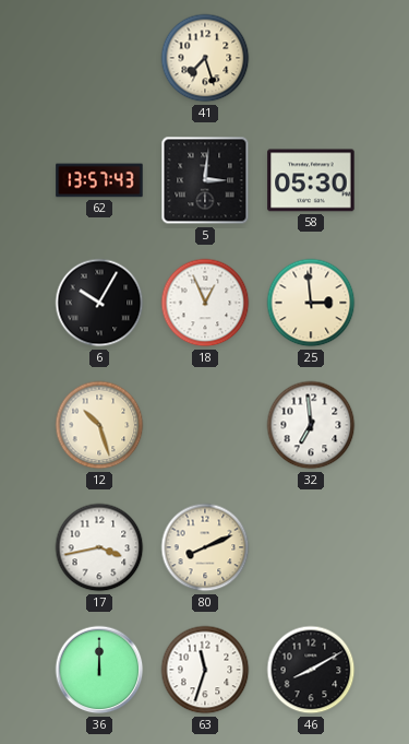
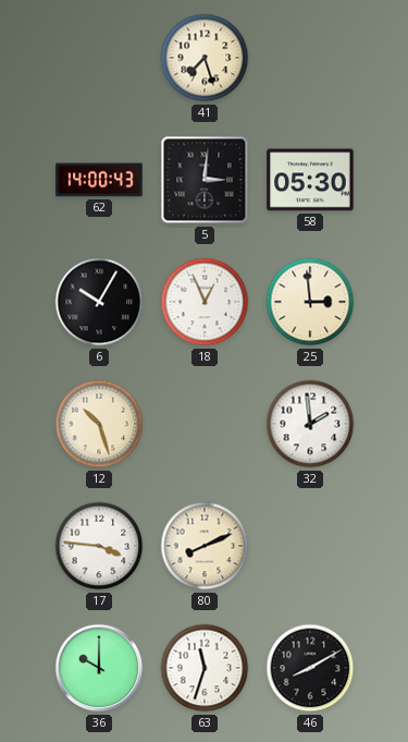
62: 13:57 -> 14:00 (99, 180)
32: 6:59 -> 1:59 (310, 424)
17: 3:43 -> 3:46 (99, 546)
36: 12:00 -> 10:00 (99, 668)
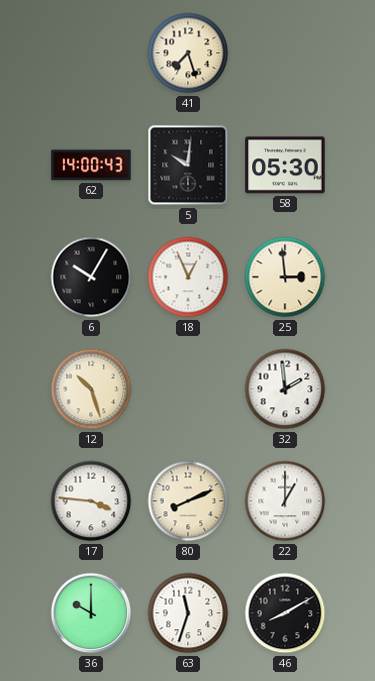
5: 3:01 -> 10:01 (188, 165)
22: none -> 1:00 (285, 501)
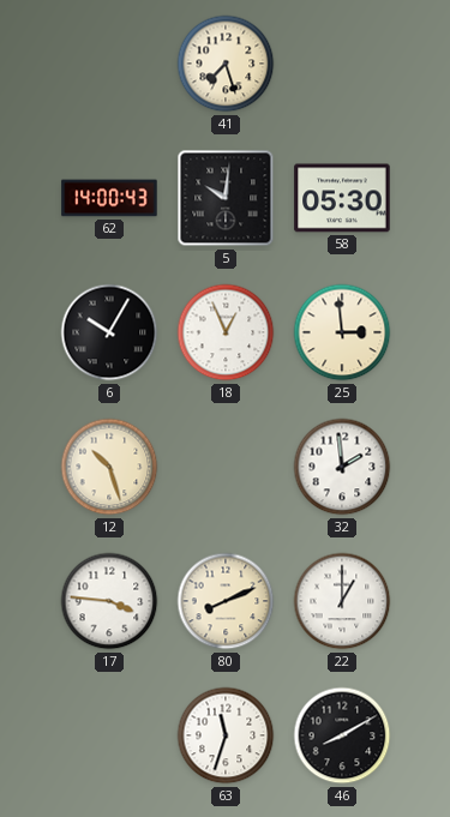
36: 10:00 -> none (91, 613)
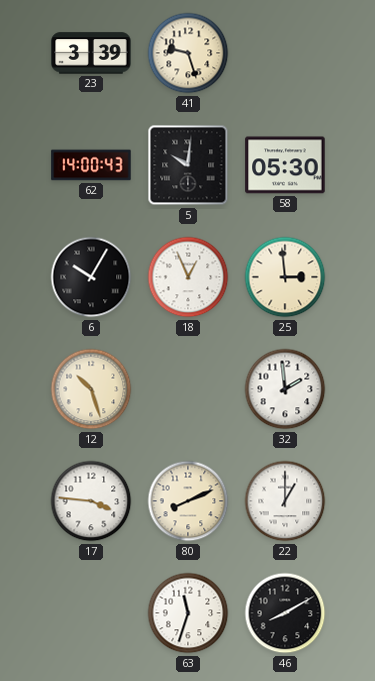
23: none -> 3:39 (91, 53)
41: 7:27 -> 9:27 (188, 53)
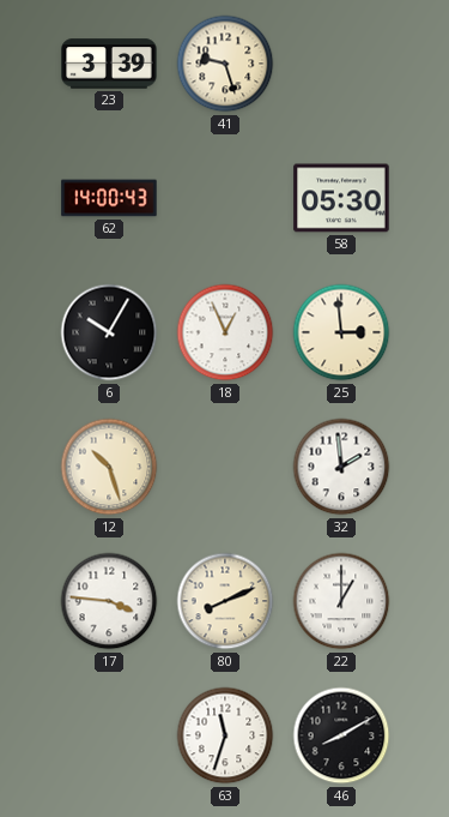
5: 10:01 -> none (188, 165)
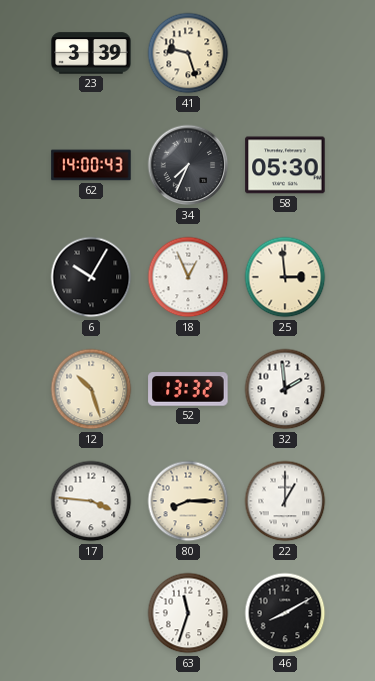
34: none -> 7:34 (188, 165)
52: none -> 13:32 (188, 389)
80: 8:11 -> 8:15 (188, 501)
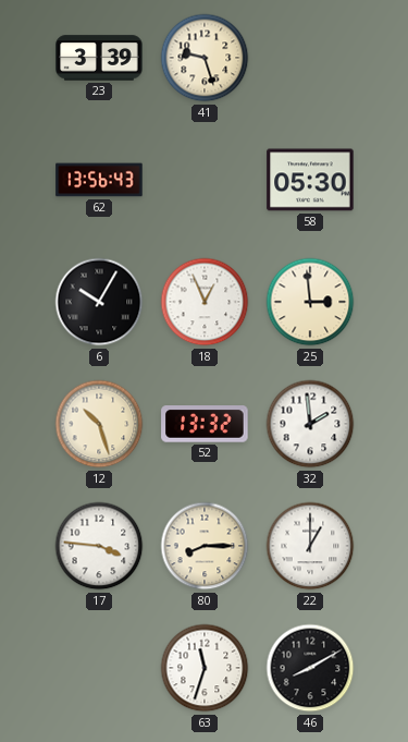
62: 14:00 -> 13:56 (99, 180)
34: 7:34 -> none (188, 165)
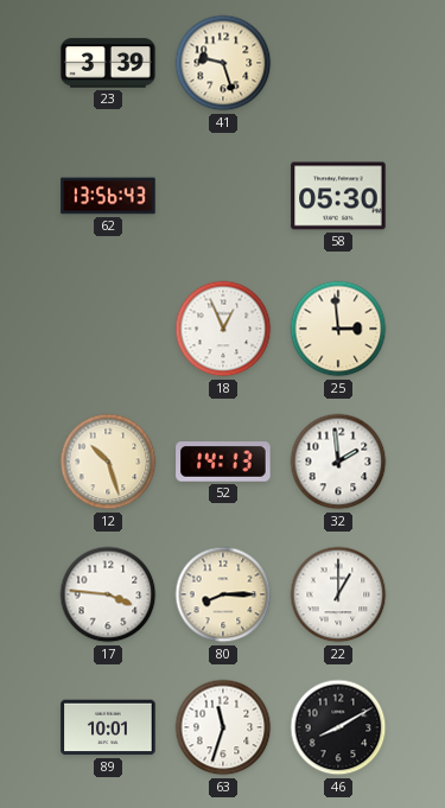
6: 10:05 -> none (99, 302)
52: 13:32 -> 14:13 (223, 462)
89: none -> 10:01 (108, 727)
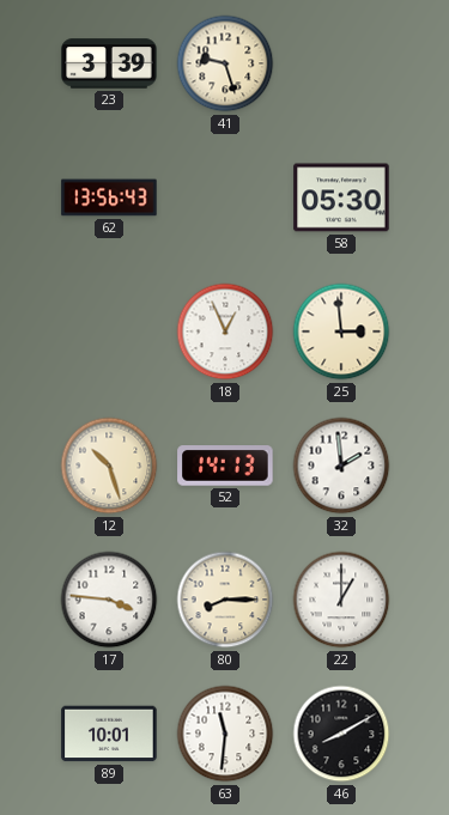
63: 11:33 -> 11:31 (225, 734)
